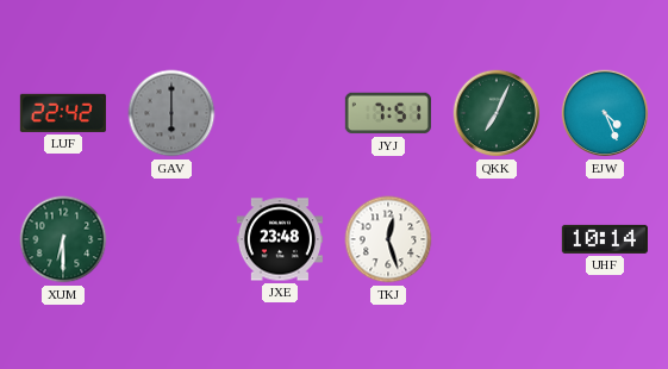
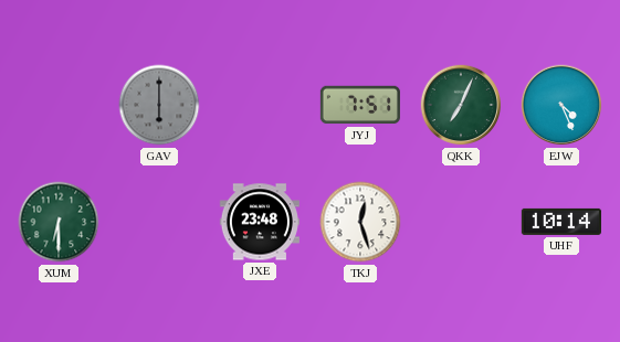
LUF: 22:42 -> none (63, 113)
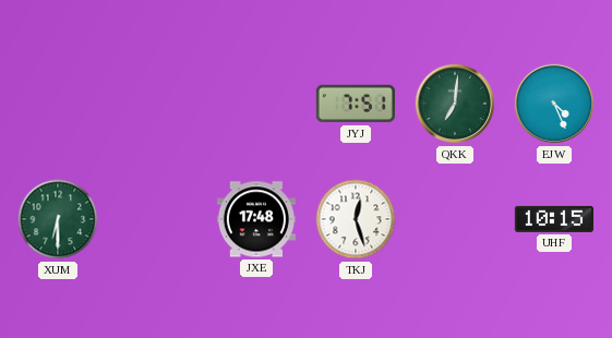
GAV: 6:00 -> none (159, 105)
QKK: 7:04 -> 7:01 (455, 104)
JXE: 23:48 -> 17:48 (256, 219)
UHF: 10:14 -> 10:15 (554, 219)
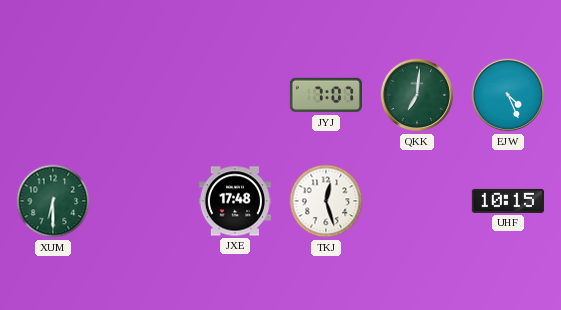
JYJ: 7:51 -> 7:07 (326, 95)
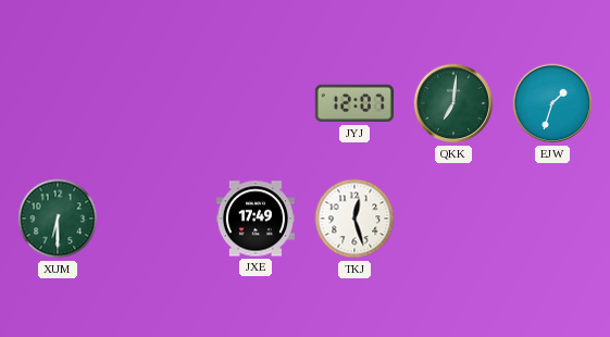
JYJ: 7:07 -> 12:07 (354, 103)
EJW: 4:26 -> 1:33 (552, 103)
JXE: 17:48 -> 17:49 (256, 219)
UHF: 10:15 -> none (508, 201)
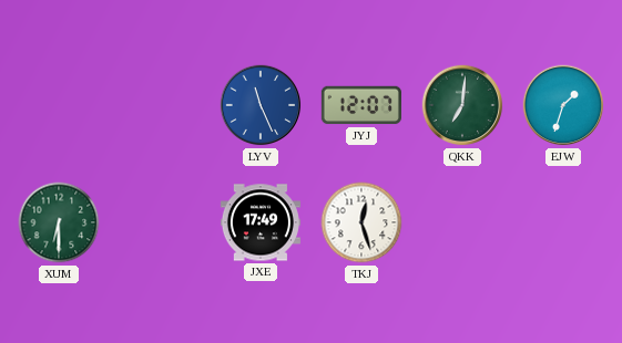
LYV: none -> 11:26 (261, 105)
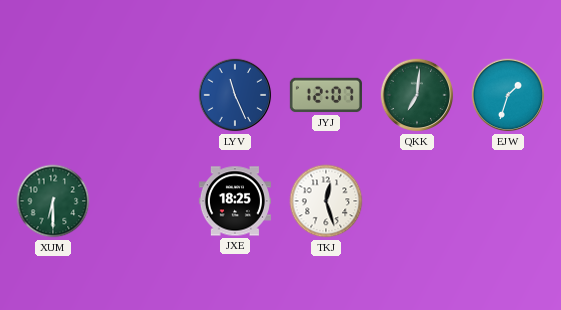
JXE: 17:49 -> 18:25 (235, 201)
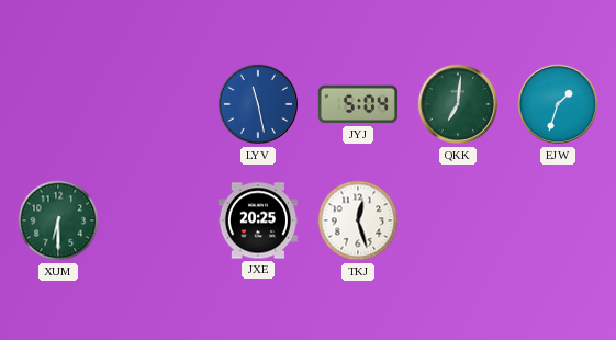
LYV: 11:26 -> 11:28 (258, 104)
JYJ: 12:07 -> 5:04 (358, 104)
JXE: 18:25 -> 20:25 (258, 220)
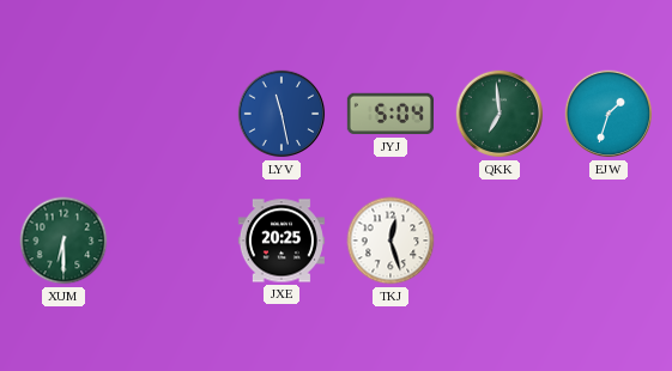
QKK: 7:01 -> 6:59 (500, 114)
